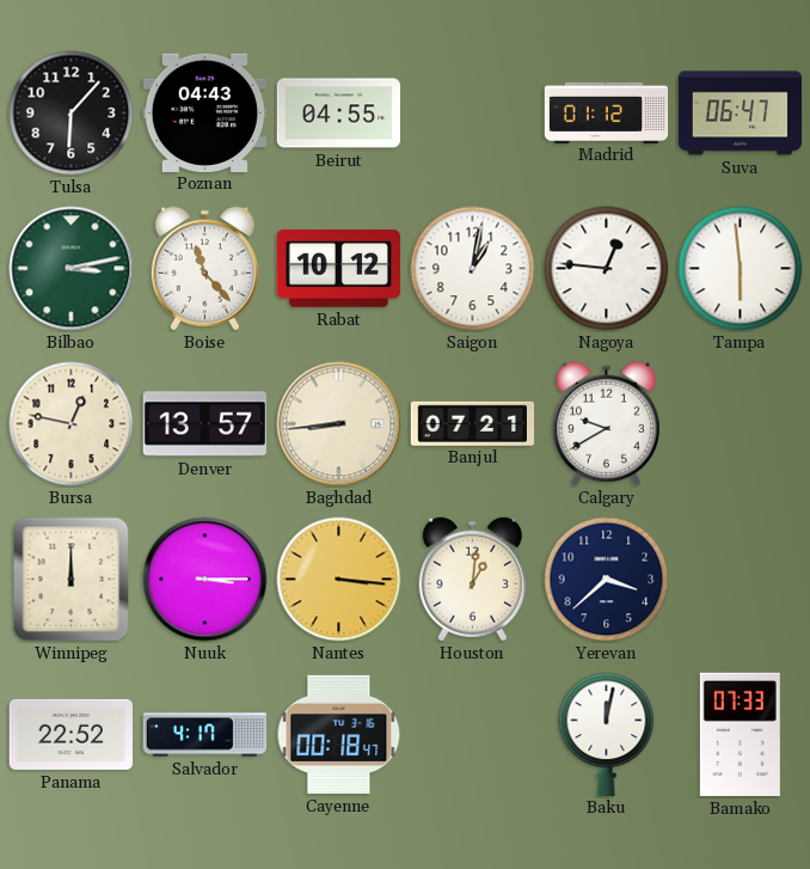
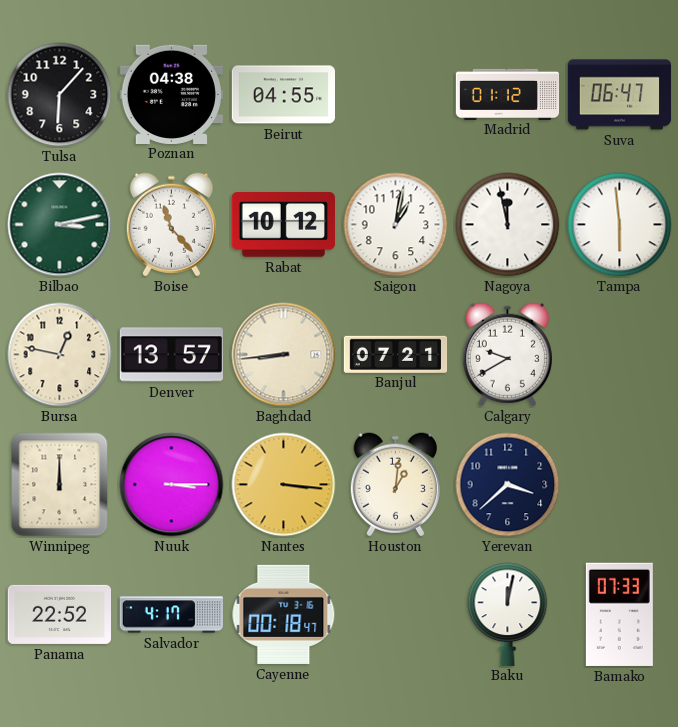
Poznan: 04:43 -> 04:38 (171, 94)
Nagoya: 12:46 -> 11:58 (508, 225)
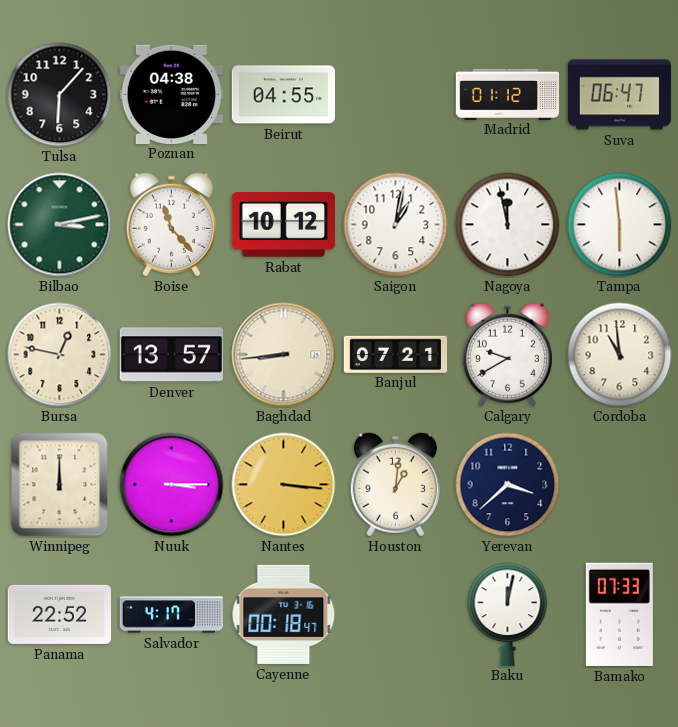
Cordoba: none -> 10:59 (620, 355)
